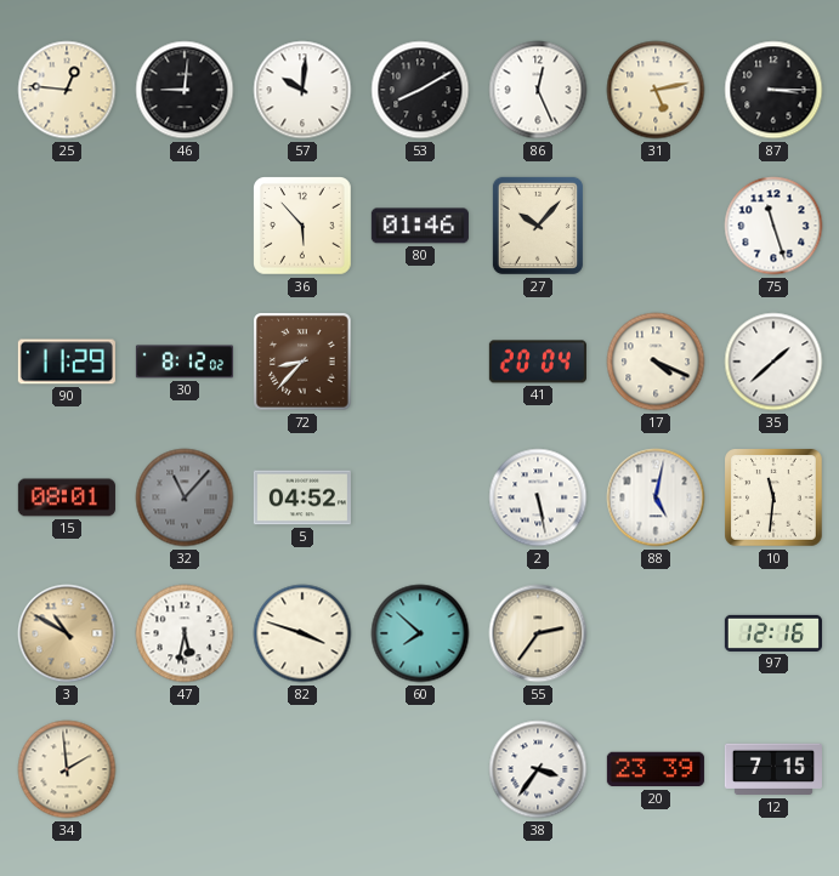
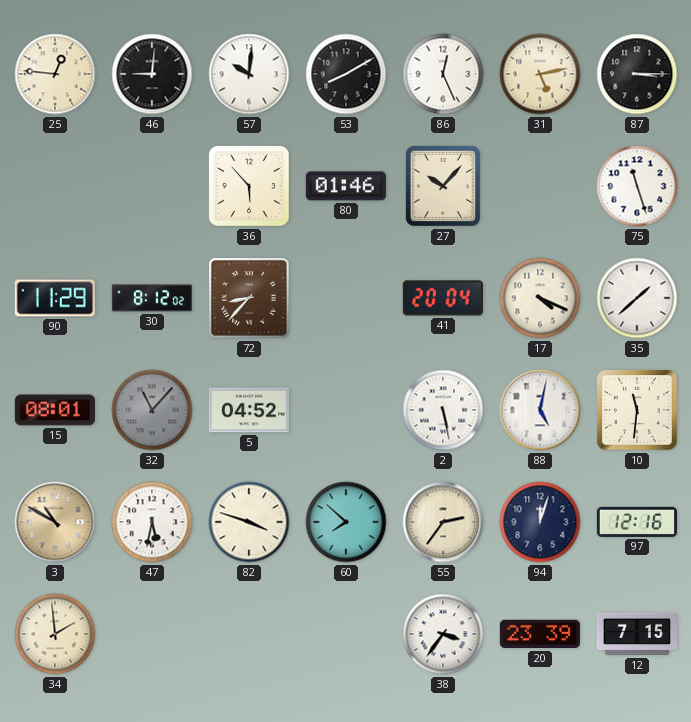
94: none -> 12:03 (540, 522)
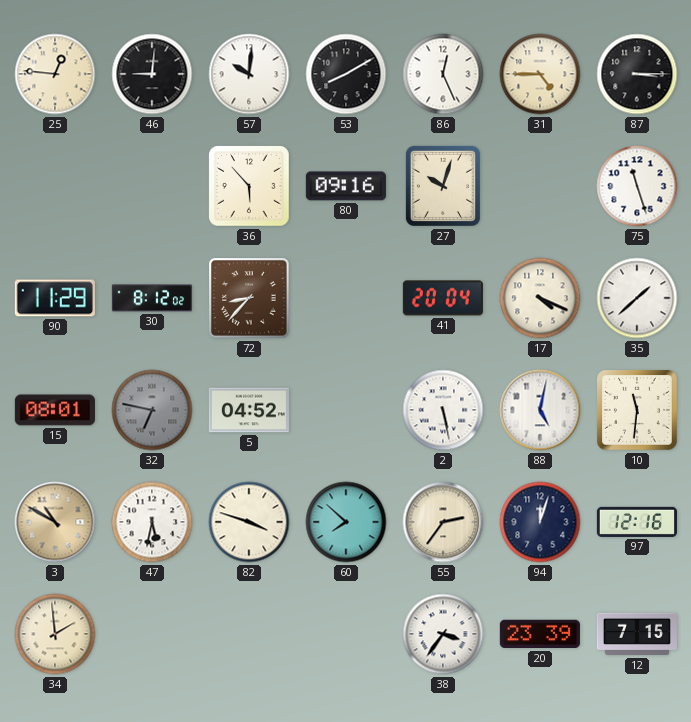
31: 5:13 -> 4:45 (540, 74)
80: 01:46 -> 09:16 (346, 186)
27: 10:07 -> 10:03 (443, 186)
32: 11:07 -> 6:47 (152, 410)
